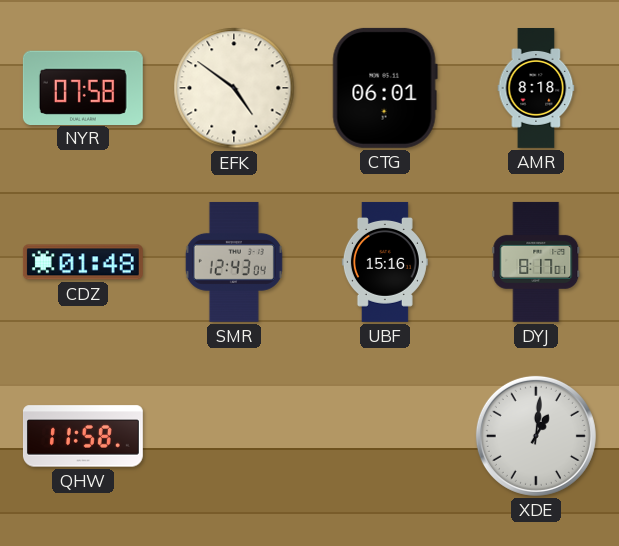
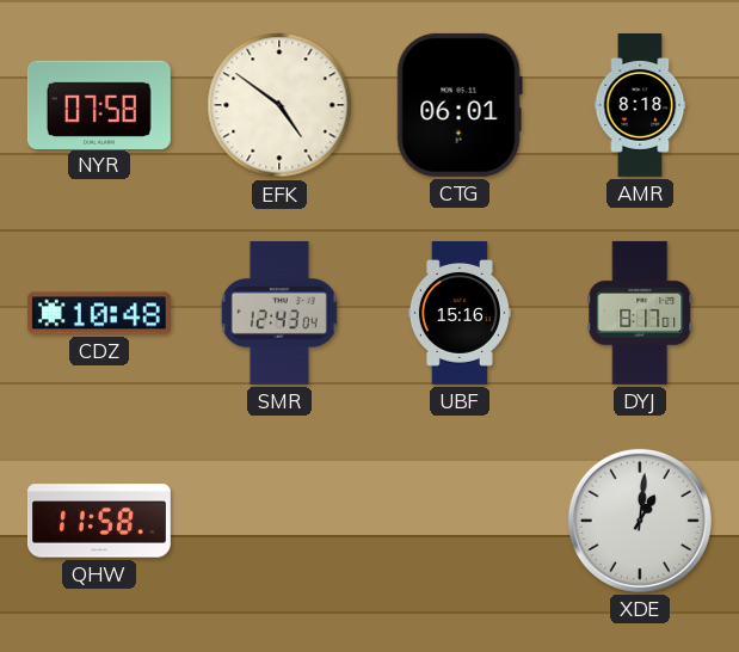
CDZ: 01:48 -> 10:48 (99, 313)
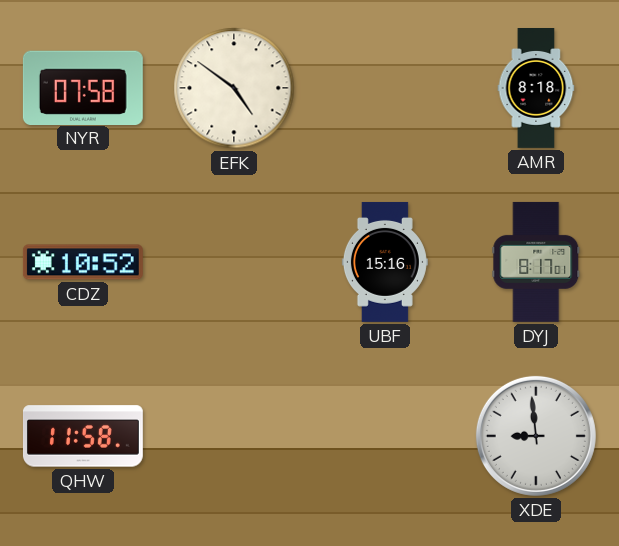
CTG: 06:01 -> none (460, 105)
CDZ: 10:48 -> 10:52 (83, 262)
SMR: 12:43 -> none (279, 313)
XDE: 1:01 -> 8:59 (536, 436)
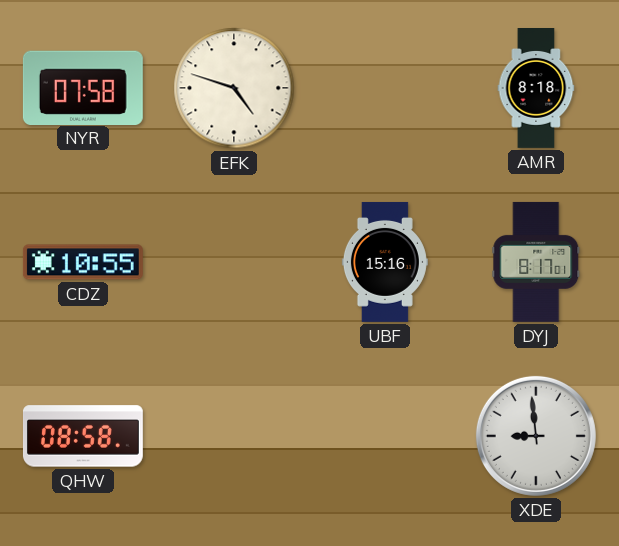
EFK: 4:51 -> 4:48 (234, 88)
CDZ: 10:52 -> 10:55 (83, 262)
QHW: 11:58 -> 08:58 (83, 436)
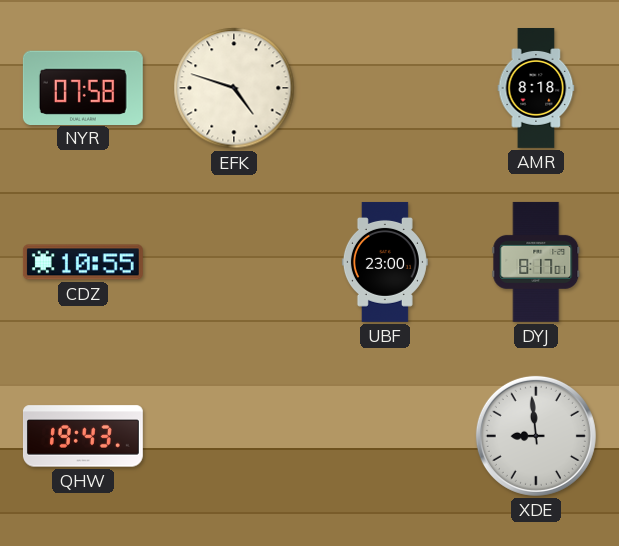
UBF: 15:16 -> 23:00 (385, 262)
QHW: 08:58 -> 19:43 (83, 436)
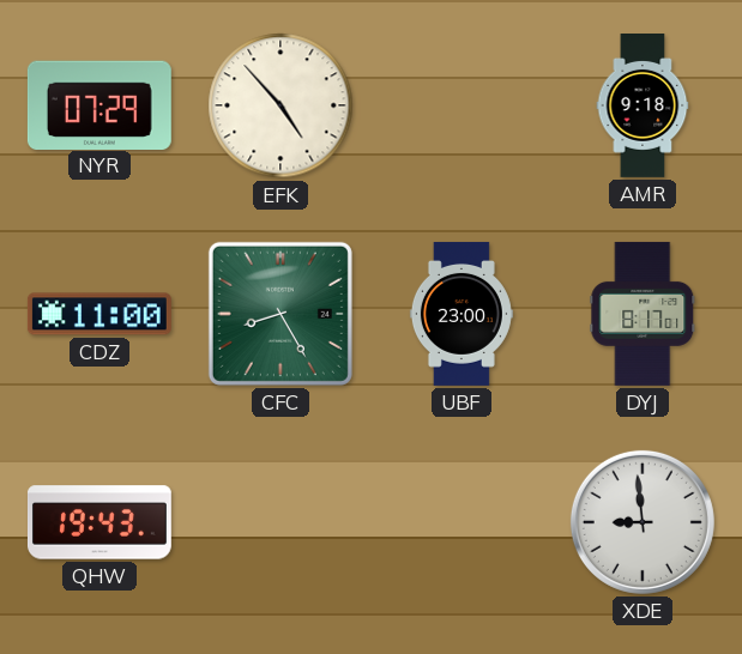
NYR: 07:58 -> 07:29 (99, 104)
EFK: 4:48 -> 4:53 (280, 105)
AMR: 8:18 -> 9:18 (643, 107)
CDZ: 10:55 -> 11:00 (99, 314)
CFC: none -> 8:25 (280, 314)
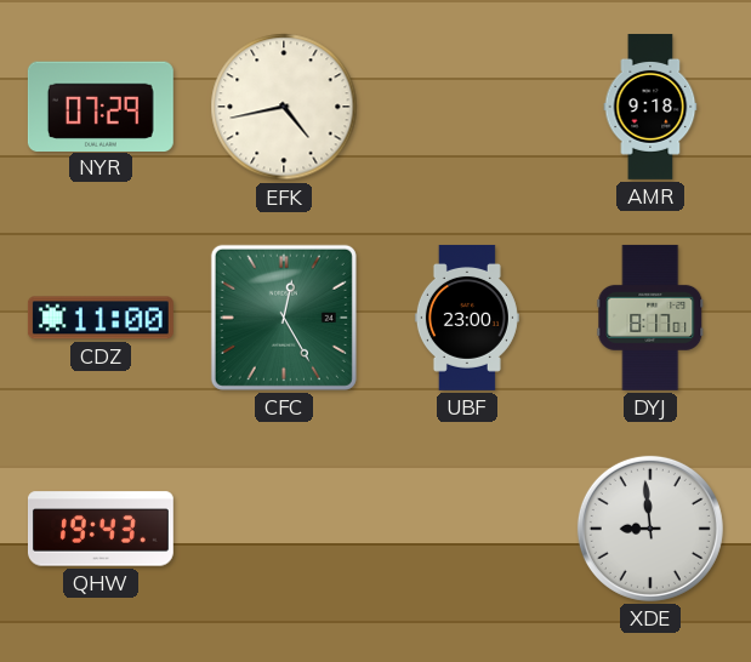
EFK: 4:53 -> 4:43 (284, 107)
CFC: 8:25 -> 12:25 (284, 318)
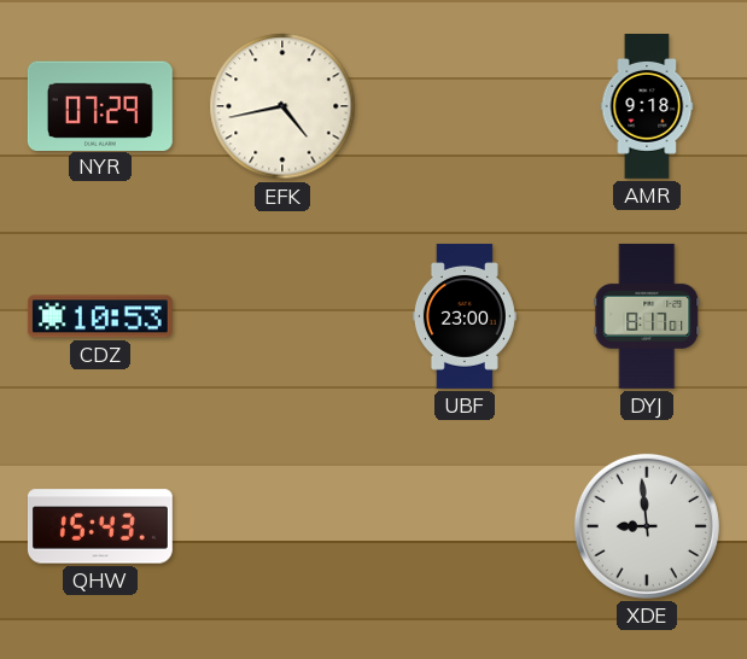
CDZ: 11:00 -> 10:53 (100, 316)
CFC: 12:25 -> none (284, 318)
QHW: 19:43 -> 15:43 (100, 526)
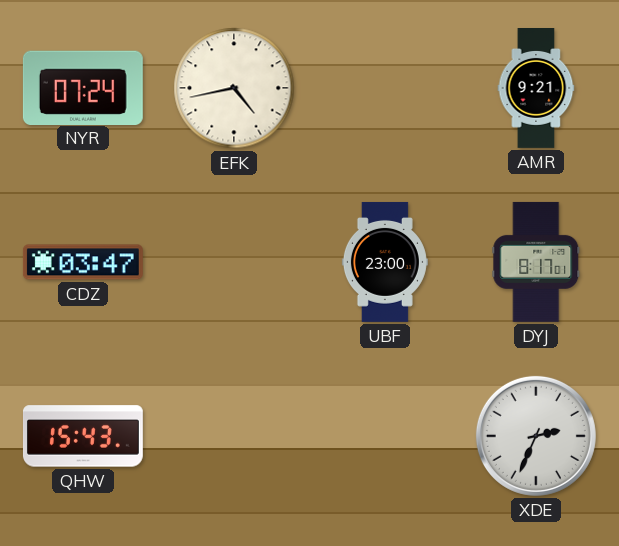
NYR: 07:29 -> 07:24 (83, 87)
AMR: 9:18 -> 9:21 (536, 89)
CDZ: 10:53 -> 03:47 (83, 262)
XDE: 8:59 -> 2:34 (536, 436)
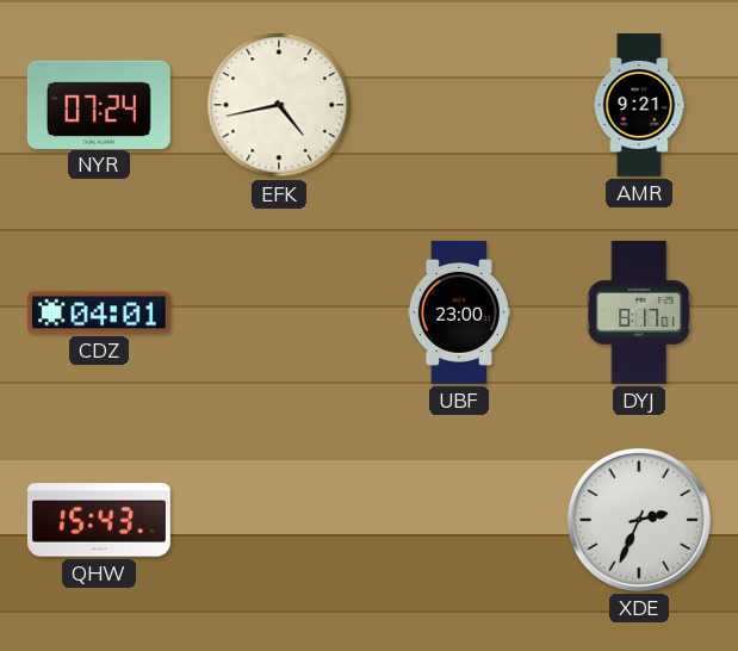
CDZ: 03:47 -> 04:01 (99, 312)
